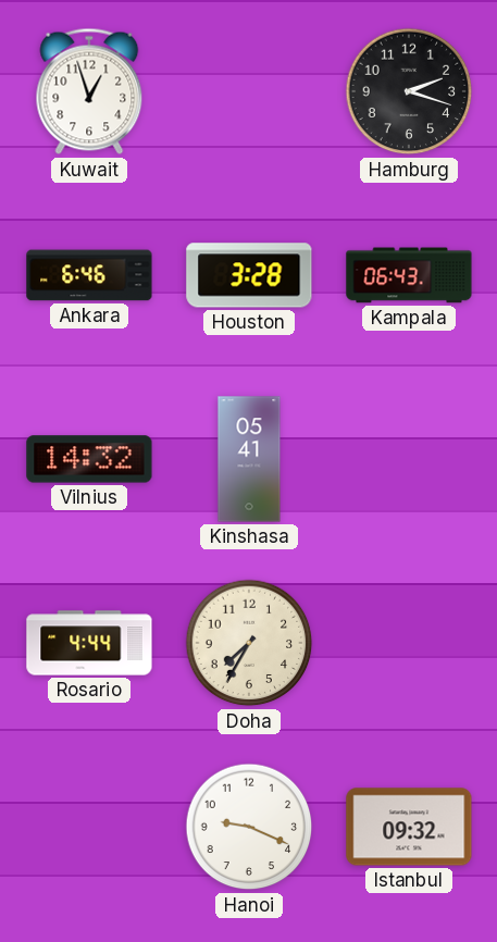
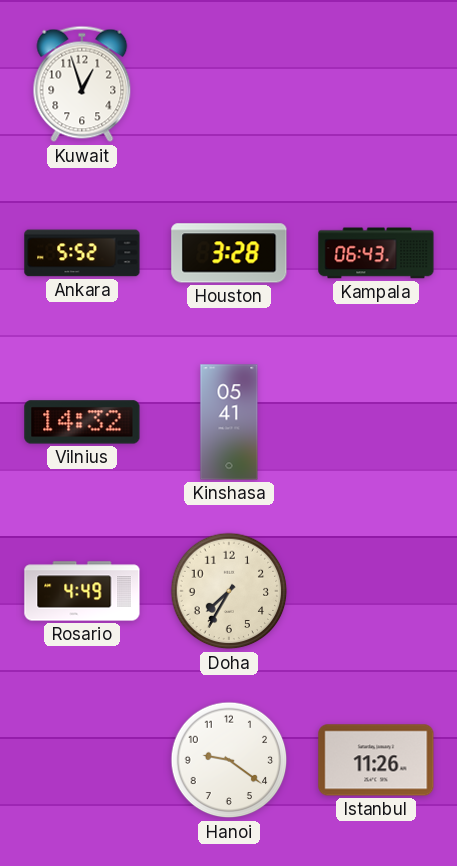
Hamburg: 2:18 -> none (409, 91)
Ankara: 6:46 -> 5:52 (82, 253)
Rosario: 4:44 -> 4:49 (82, 591)
Hanoi: 9:19 -> 9:21 (229, 760)
Istanbul: 09:32 -> 11:26 (376, 760)
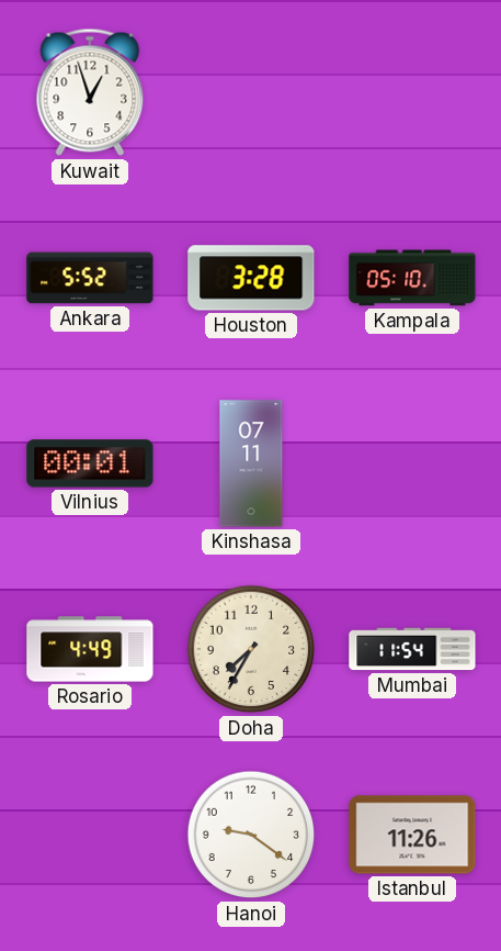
Kampala: 06:43 -> 05:10 (412, 278)
Vilnius: 14:32 -> 00:01 (90, 463)
Kinshasa: 05:41 -> 07:11 (251, 463)
Mumbai: none -> 11:54 (412, 649)
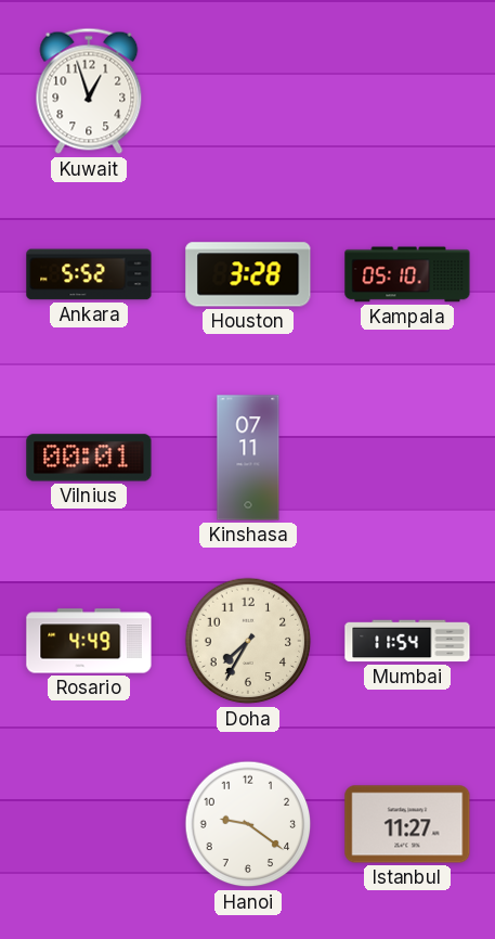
Istanbul: 11:26 -> 11:27 (407, 824)
